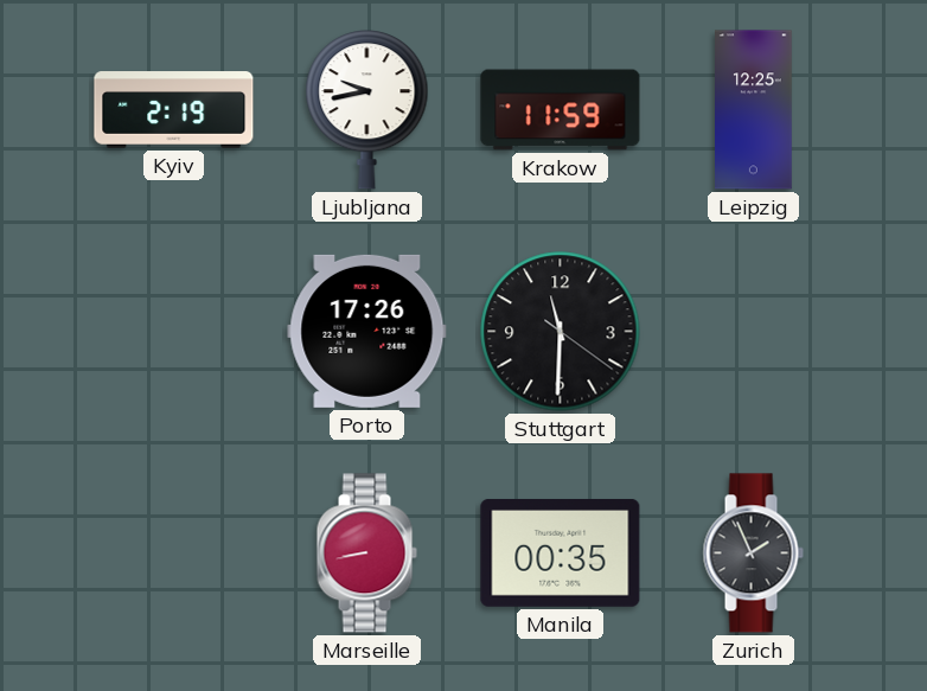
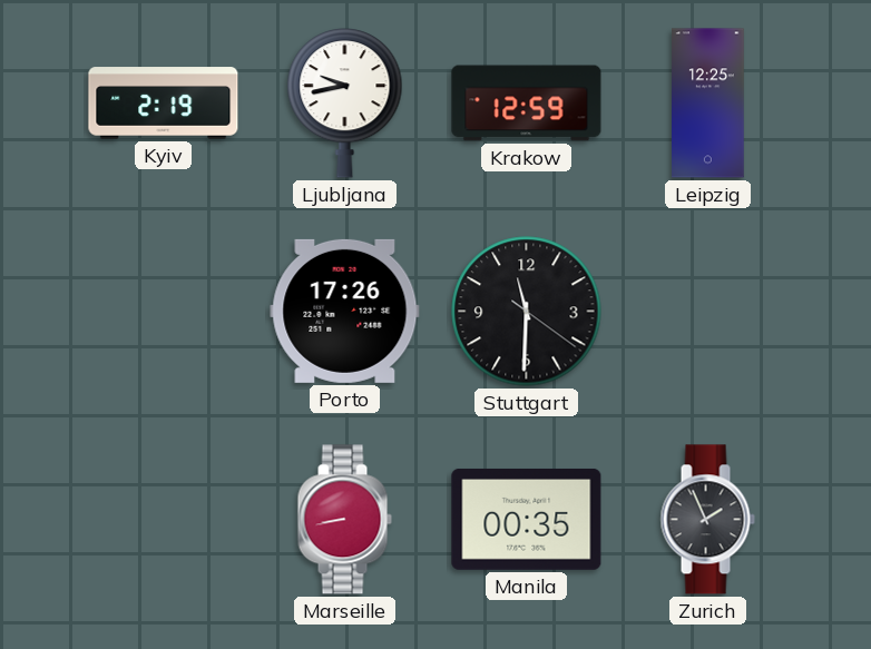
Krakow: 11:59 -> 12:59 (527, 104)
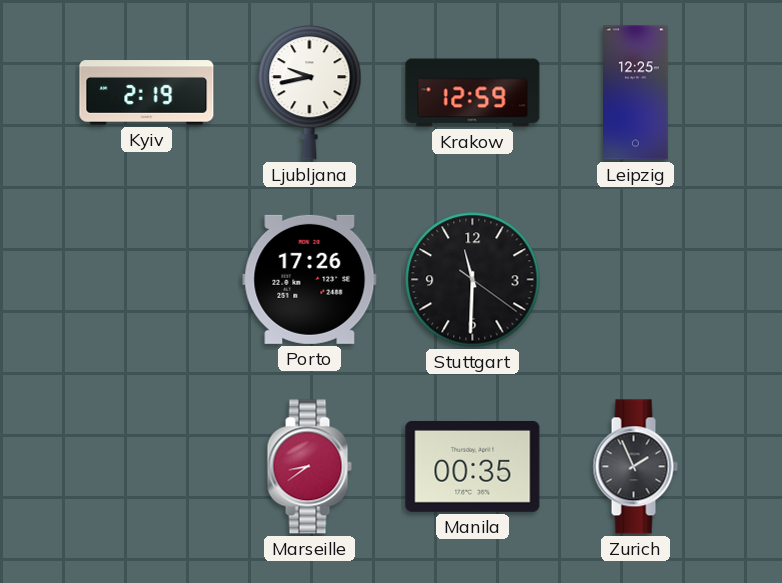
Marseille: 8:43 -> 8:39 (309, 467)
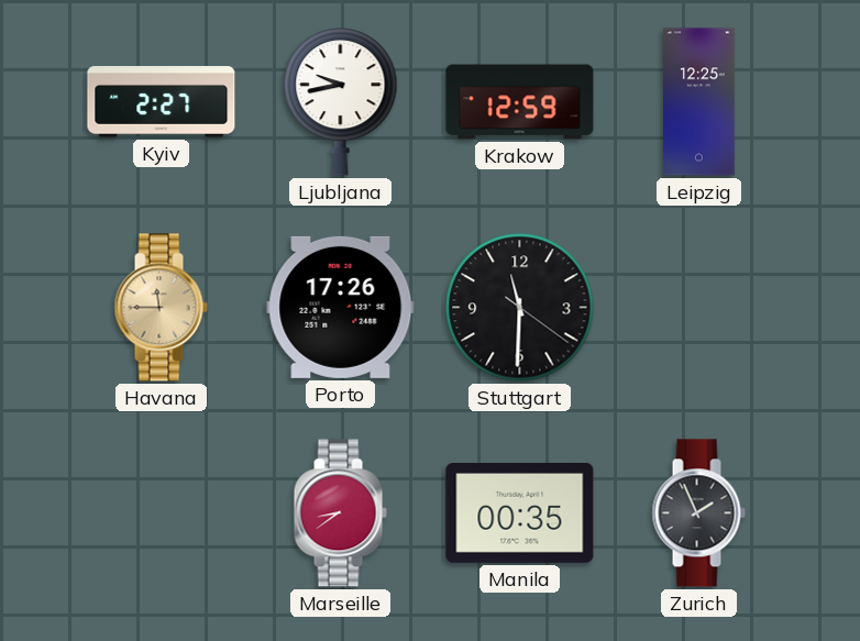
Kyiv: 2:19 -> 2:27 (162, 102)
Havana: none -> 11:45 (161, 308)
